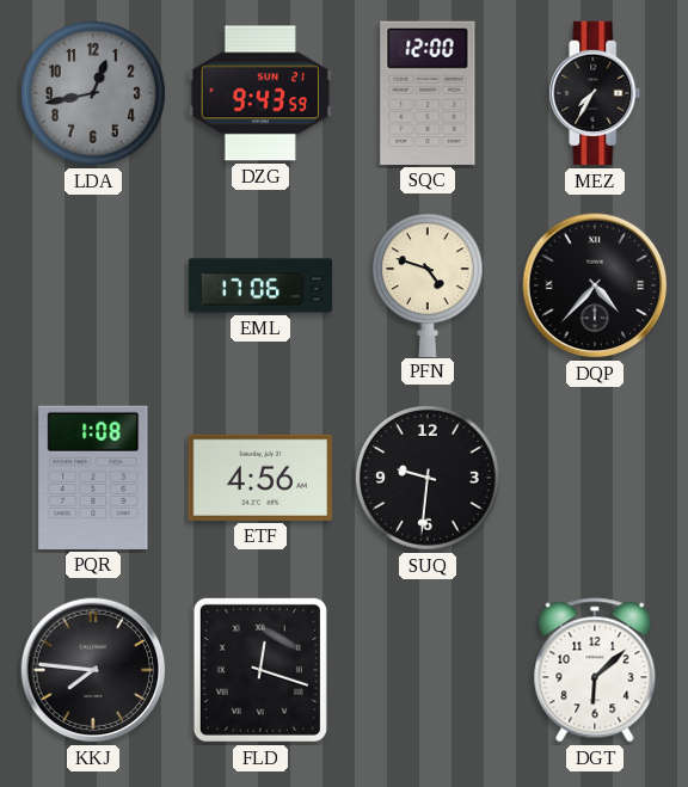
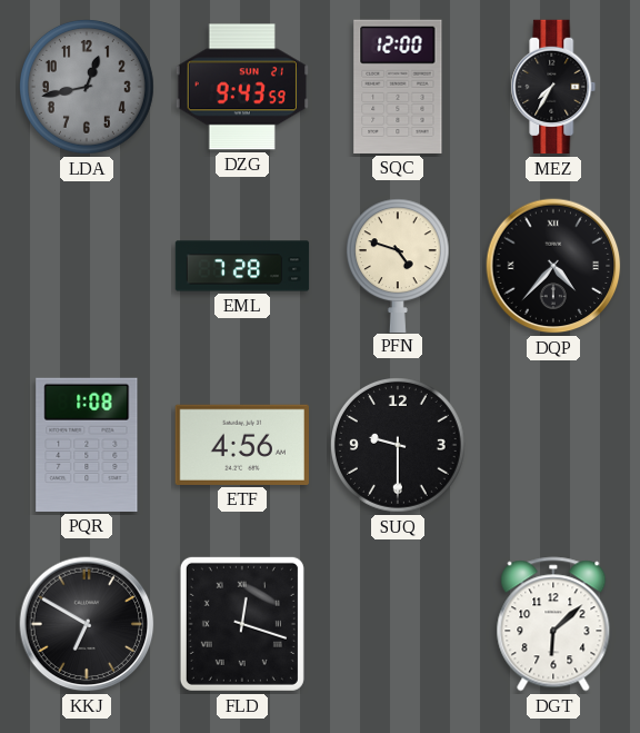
EML: 17:06 -> 7:28 (242, 266)
SUQ: 9:31 -> 9:30 (399, 446)
KKJ: 7:46 -> 6:50 (87, 624)
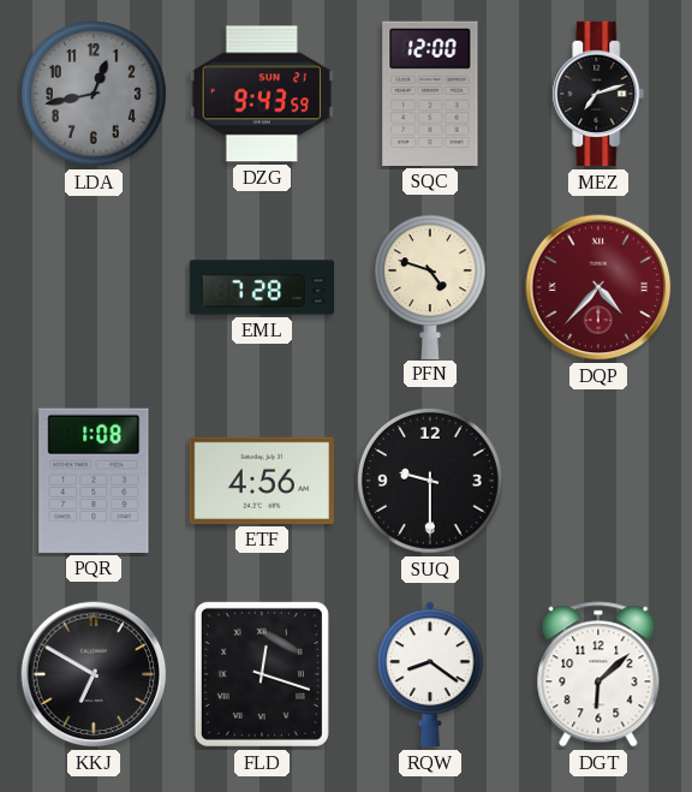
MEZ: 7:35 -> 7:12 (598, 94)
DQP dial: black -> burgundy (598, 287)
RQW: none -> 8:21 (431, 674)
